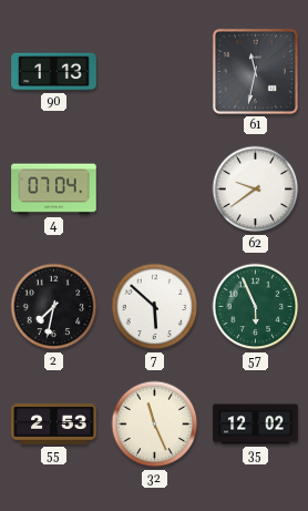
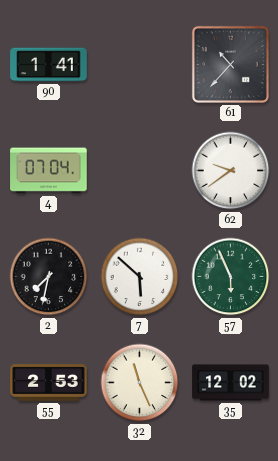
90: 1:13 -> 1:41 (49, 65)
61: 11:32 -> 10:37 (230, 64)
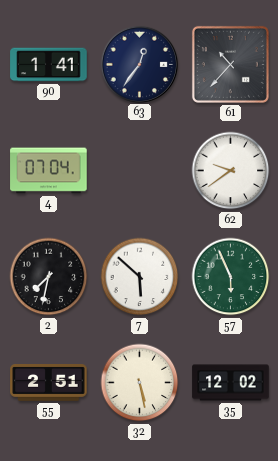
63: none -> 12:36 (139, 64)
55: 2:53 -> 2:51 (49, 383)
32: 11:26 -> 5:28 (140, 383)
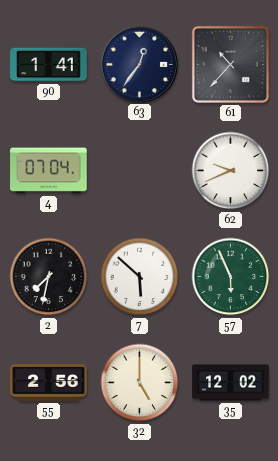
62: 9:39 -> 9:41 (231, 171)
55: 2:51 -> 2:56 (49, 383)
32: 5:28 -> 5:00 (140, 383)
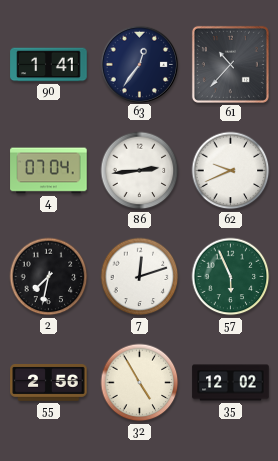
86: none -> 2:44 (140, 171)
7: 5:52 -> 12:12 (140, 277)
32: 5:00 -> 4:55 (140, 383)
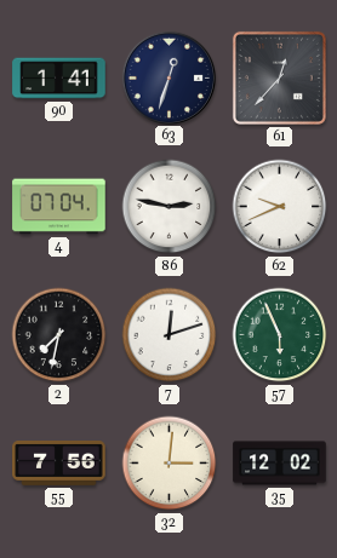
63: 12:36 -> 12:33 (168, 77)
61: 10:37 -> 12:37 (279, 77)
86: 2:44 -> 2:47 (170, 207)
55: 2:56 -> 7:56 (59, 464)
32: 4:55 -> 3:01 (170, 464)
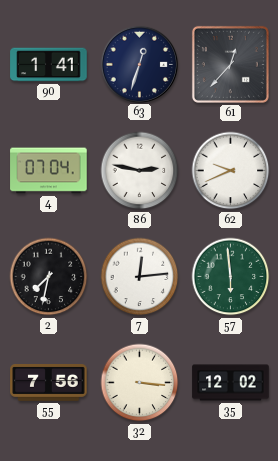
7: 12:12 -> 12:14 (140, 277)
57: 5:56 -> 5:59 (231, 277)
32: 3:01 -> 3:16 (140, 383)
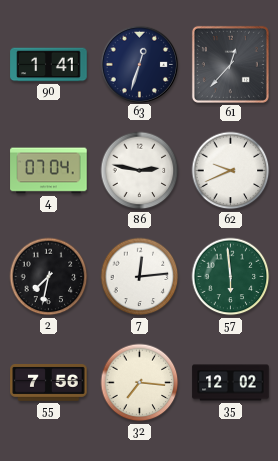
32: 3:16 -> 7:16 (140, 383)
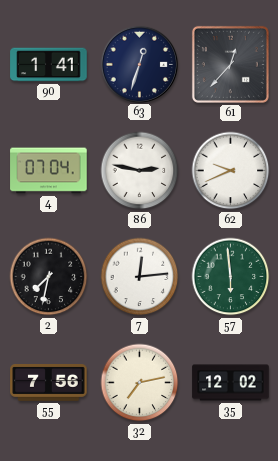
32: 7:16 -> 7:13 (140, 383)
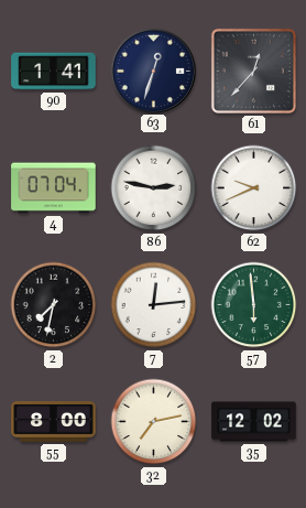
55: 7:56 -> 8:00 (54, 422)
